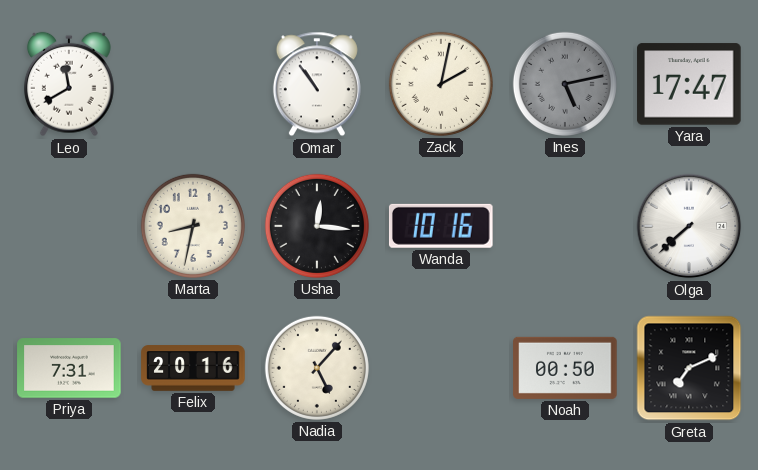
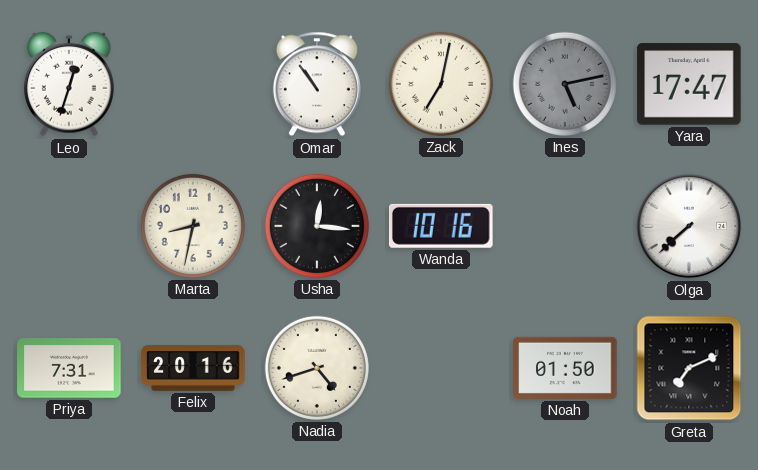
Leo: 11:40 -> 12:33 (69, 84)
Zack: 2:02 -> 7:02 (441, 84)
Nadia: 5:07 -> 4:42 (317, 368)
Noah: 00:50 -> 01:50 (565, 368)
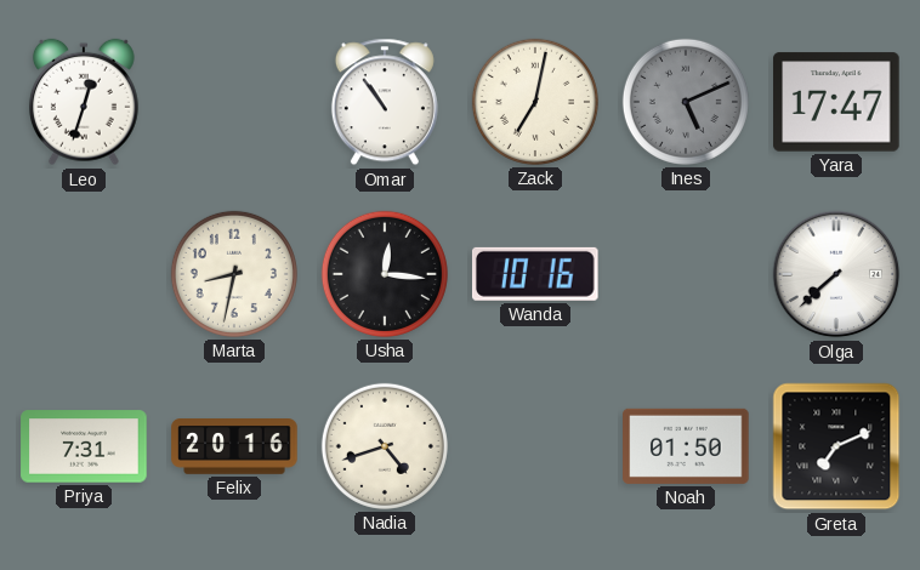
Ines: 5:13 -> 5:11 (686, 102)
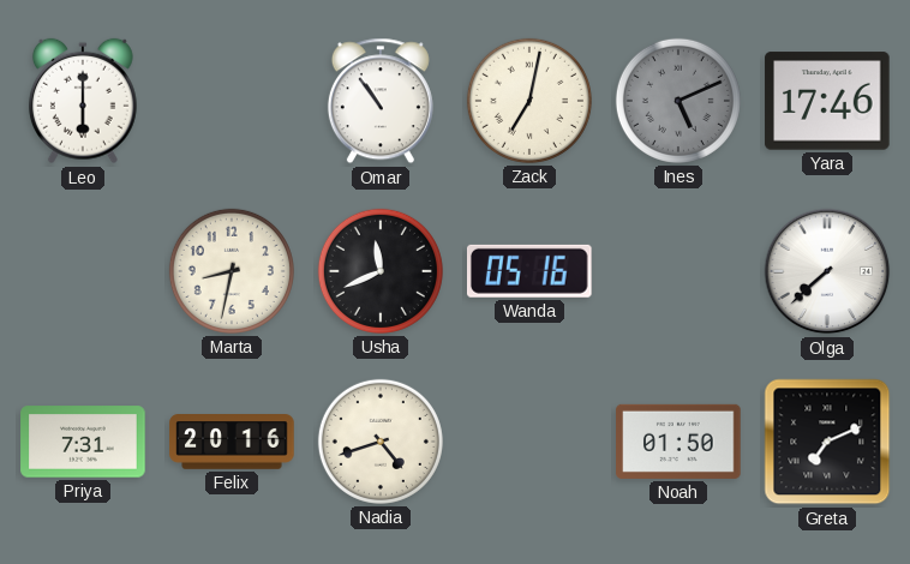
Leo: 12:33 -> 6:00 (83, 101)
Yara: 17:47 -> 17:46 (827, 101)
Usha: 12:16 -> 11:41 (381, 271)
Wanda: 10:16 -> 05:16 (529, 271)
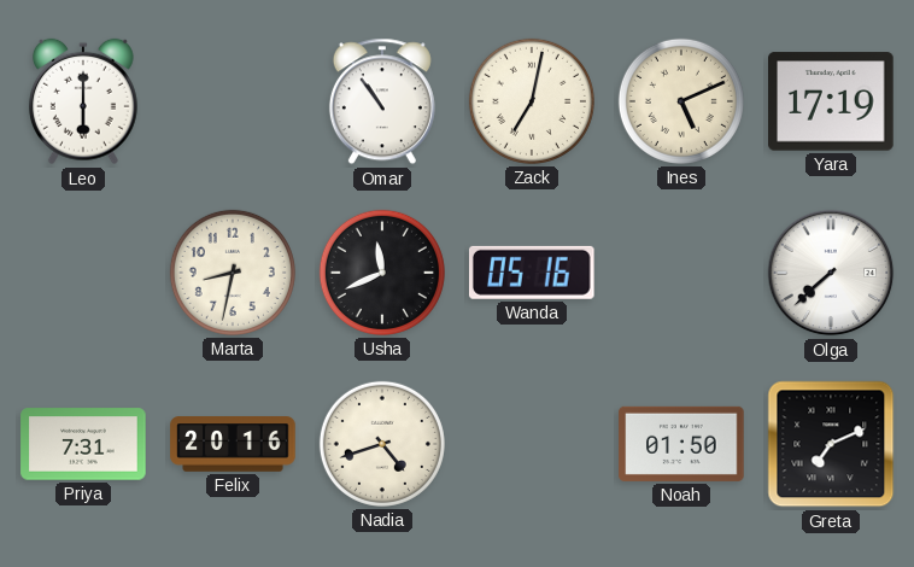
Ines dial: grey -> cream (681, 101)
Yara: 17:46 -> 17:19 (831, 101)
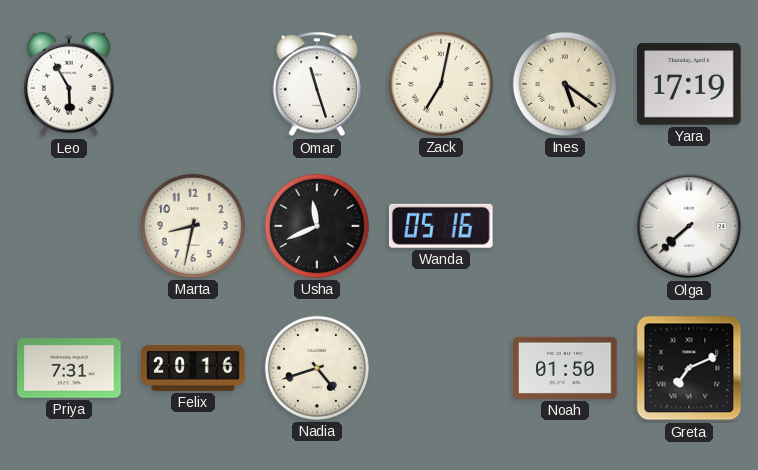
Leo: 6:00 -> 5:55 (69, 84)
Omar: 10:54 -> 11:27 (317, 84)
Ines: 5:11 -> 5:21 (565, 84)
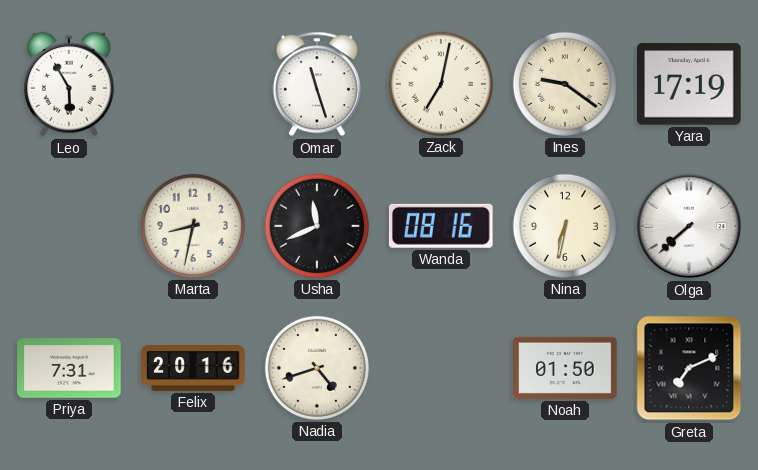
Ines: 5:21 -> 9:21 (565, 84)
Wanda: 05:16 -> 08:16 (441, 226)
Nina: none -> 6:32 (565, 226)
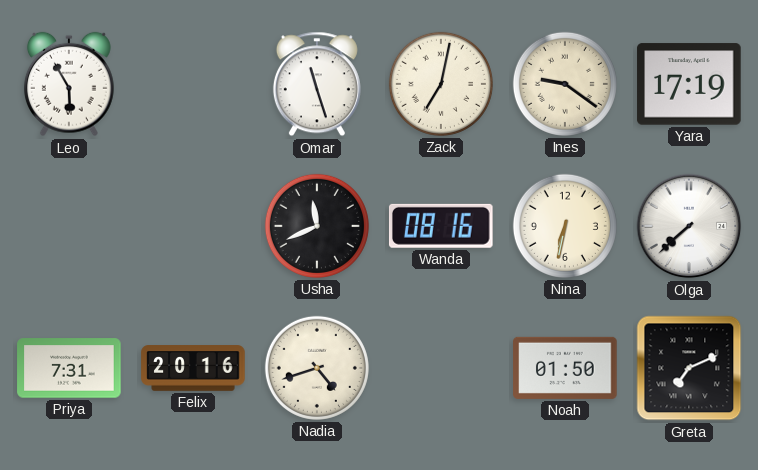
Marta: 8:32 -> none (193, 226)
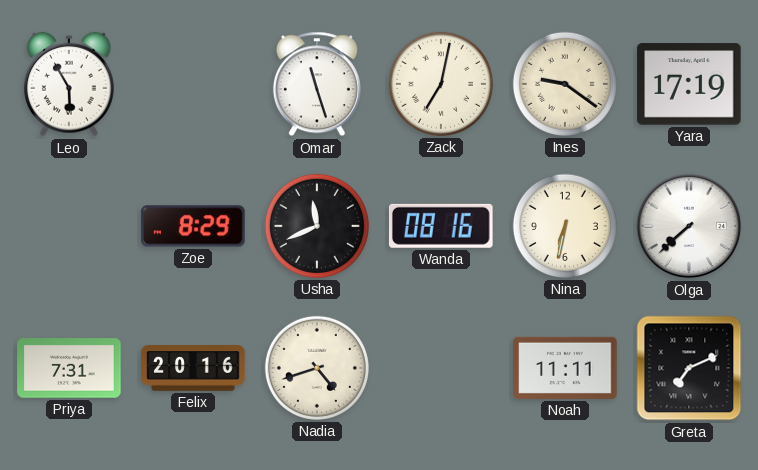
Zoe: none -> 8:29 (193, 226)
Noah: 01:50 -> 11:11 (565, 368)
